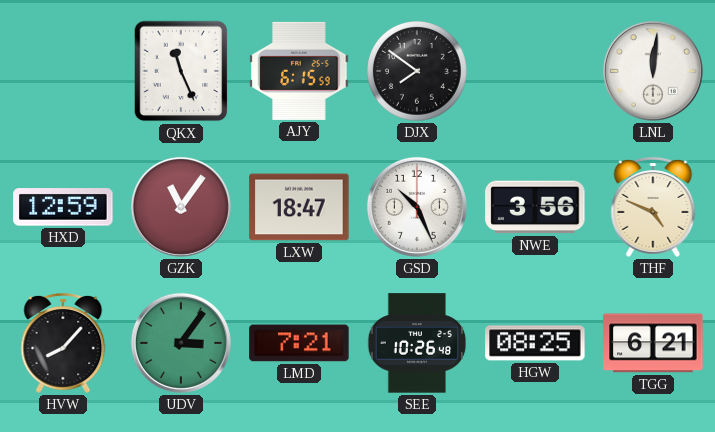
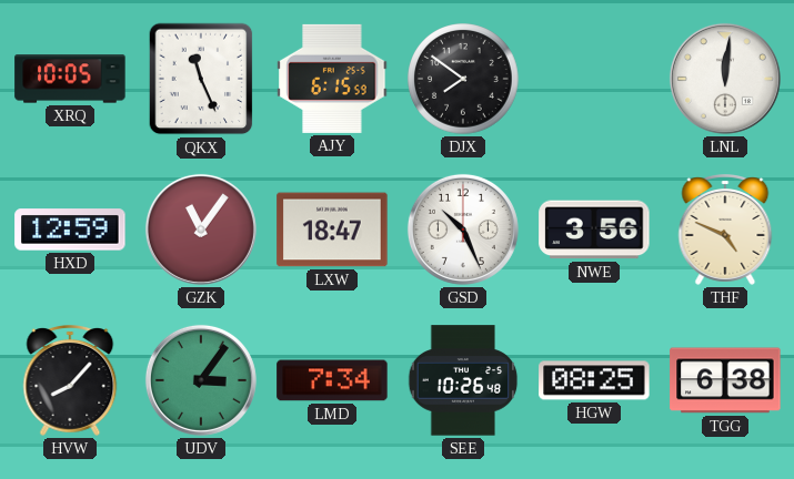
XRQ: none -> 10:05 (70, 79)
LMD: 7:21 -> 7:34 (332, 380)
TGG: 6:21 -> 6:38 (725, 380)
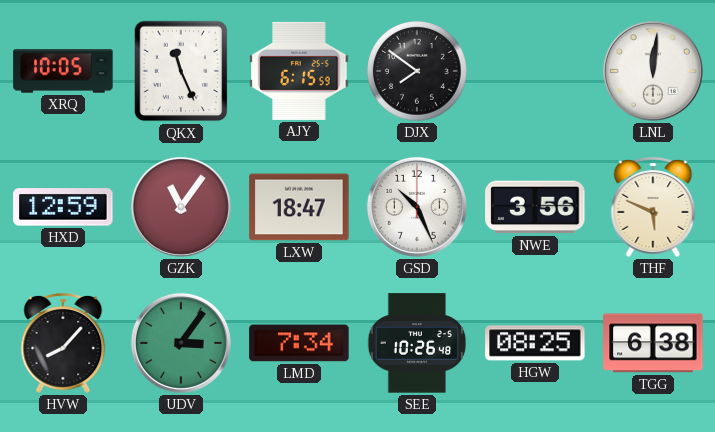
THF: 4:49 -> 5:49 (653, 208)
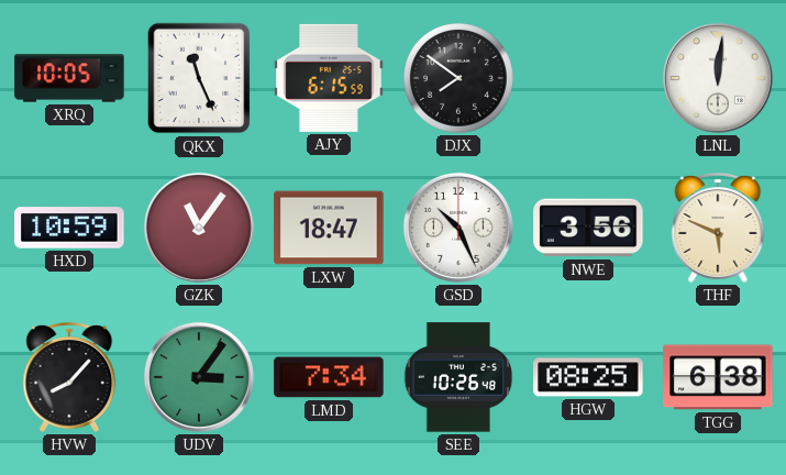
HXD: 12:59 -> 10:59 (69, 228)
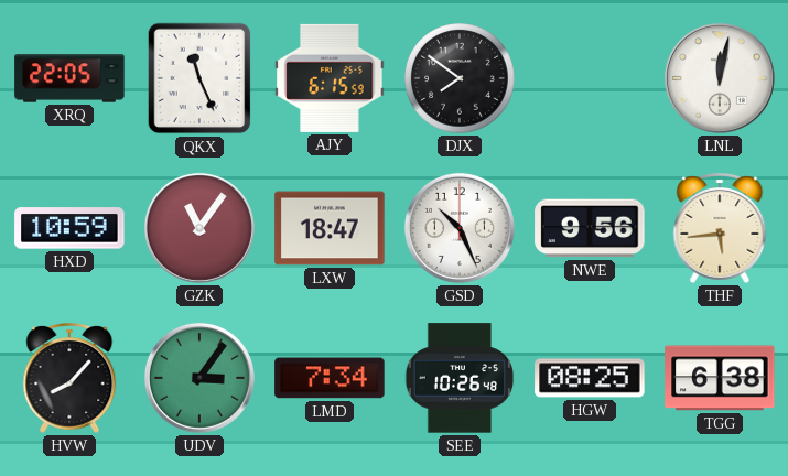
XRQ: 10:05 -> 22:05 (69, 78)
LNL: 12:01 -> 12:02 (720, 78)
NWE: 3:56 -> 9:56 (590, 228)
THF: 5:49 -> 5:44 (720, 229)
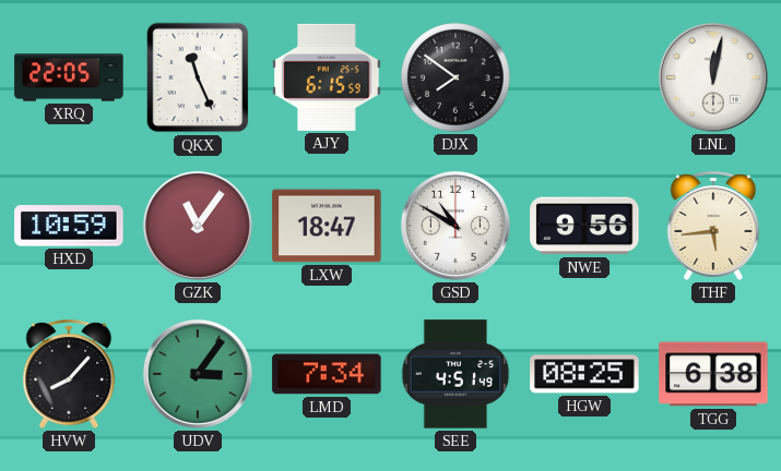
GSD: 10:26 -> 10:50 (455, 226)
SEE: 10:26 -> 4:51 (455, 374)
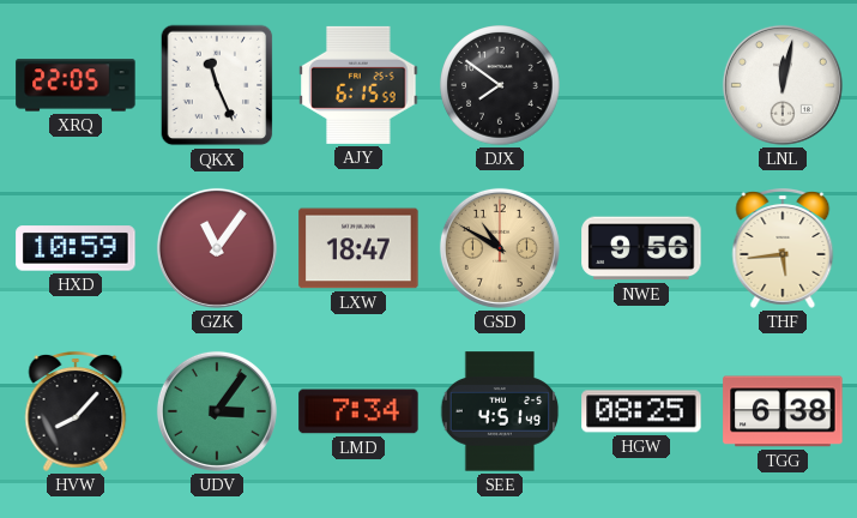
GSD dial: white -> champagne (500, 248)
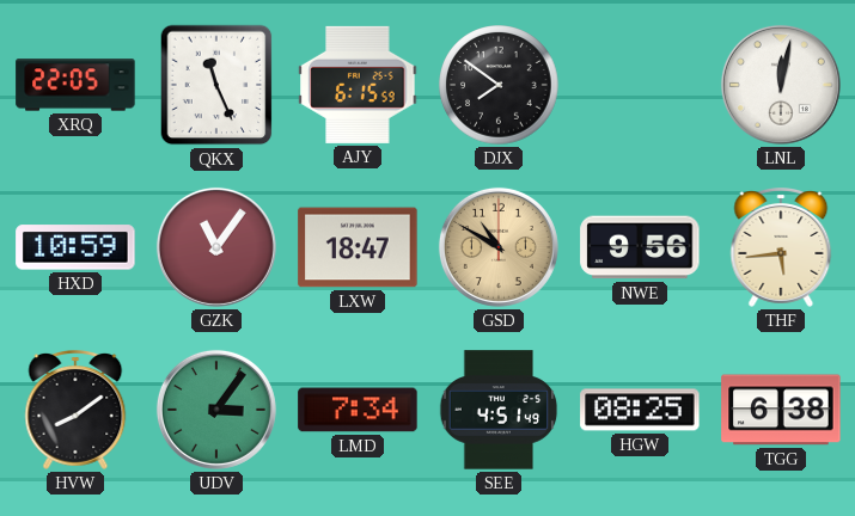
HVW: 8:07 -> 8:09 (75, 411)
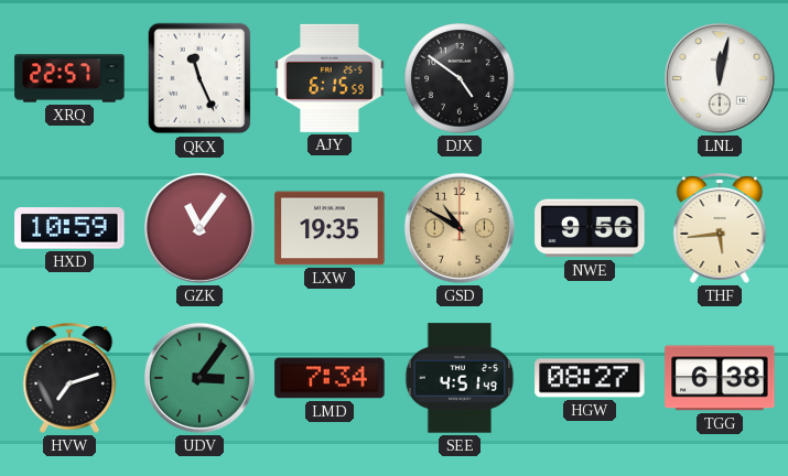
XRQ: 22:05 -> 22:57 (69, 78)
DJX: 7:51 -> 4:51 (460, 78)
LXW: 18:47 -> 19:35 (330, 228)
HVW: 8:09 -> 7:12 (69, 379)
HGW: 08:25 -> 08:27 (590, 378)
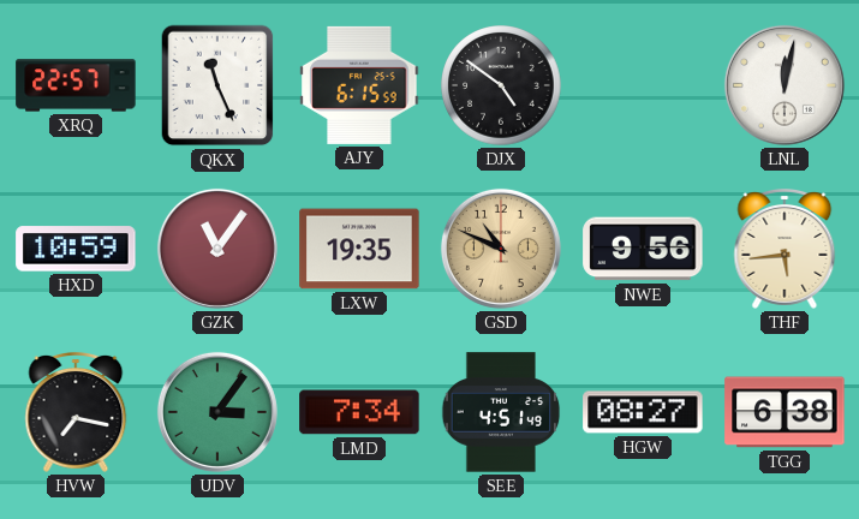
GSD: 10:50 -> 10:49 (501, 249)
HVW: 7:12 -> 7:17 (76, 413)
